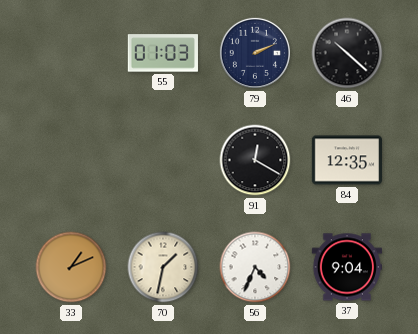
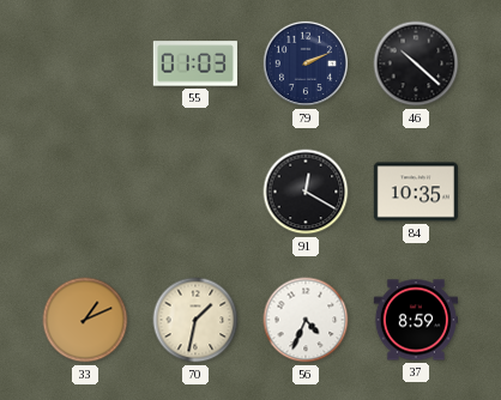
84: 12:35 -> 10:35 (415, 192)
37: 9:04 -> 8:59 (415, 320)
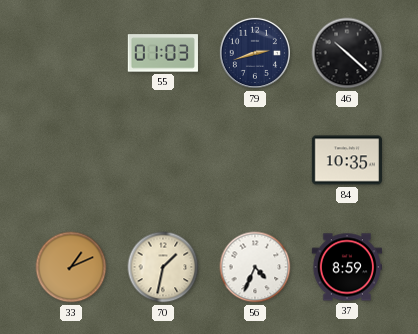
79: 2:11 -> 2:42 (255, 53)
91: 12:20 -> none (306, 192)
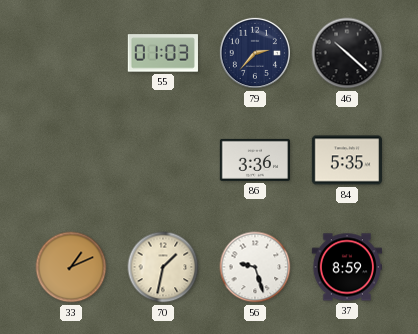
79: 2:42 -> 2:37 (255, 53)
86: none -> 3:36 (254, 160)
84: 10:35 -> 5:35 (346, 160)
56: 4:34 -> 9:27 (255, 267)
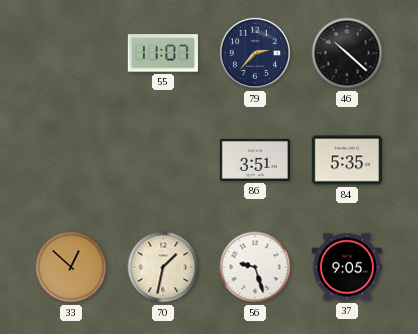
55: 01:03 -> 11:07 (163, 53)
86: 3:36 -> 3:51 (254, 160)
33: 1:11 -> 12:52 (71, 267)
37: 8:59 -> 9:05 (346, 267)
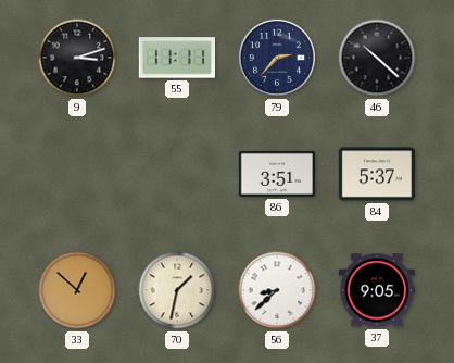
9: none -> 3:12 (77, 58)
55: 11:07 -> 11:11 (177, 58)
84: 5:35 -> 5:37 (376, 174)
56: 9:27 -> 8:38 (277, 290)
